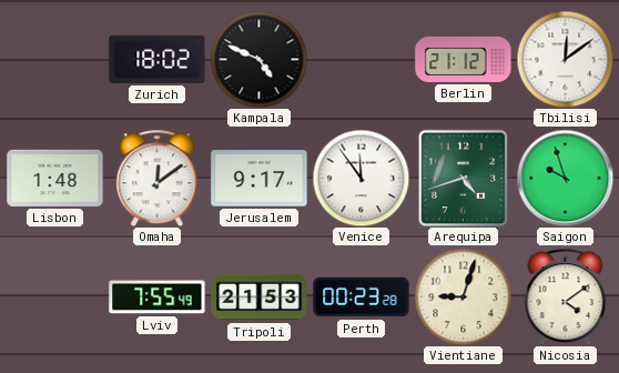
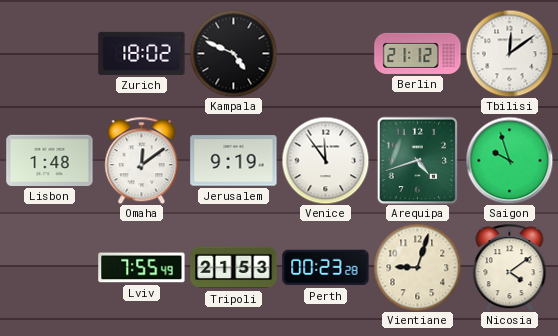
Jerusalem: 9:17 -> 9:19 (234, 161)
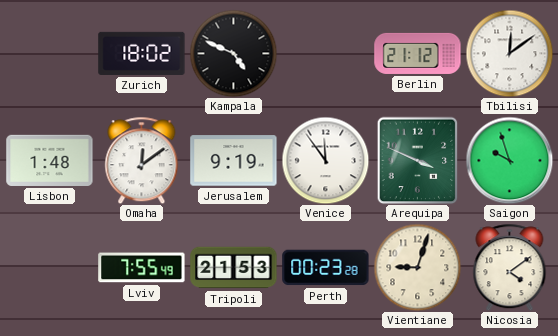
Arequipa: 4:42 -> 3:49 (418, 160)
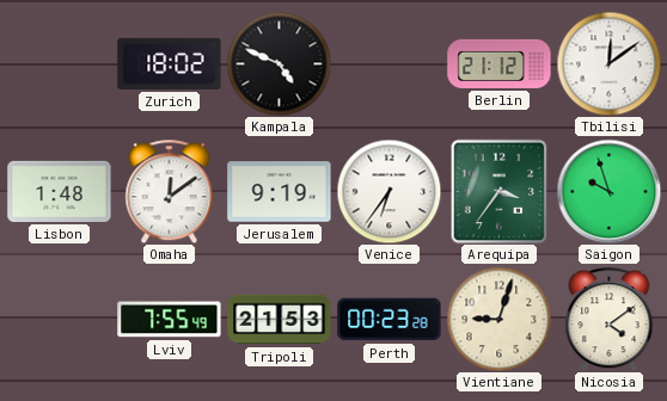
Venice: 11:54 -> 6:36 (388, 191)
Arequipa: 3:49 -> 3:36 (500, 191)
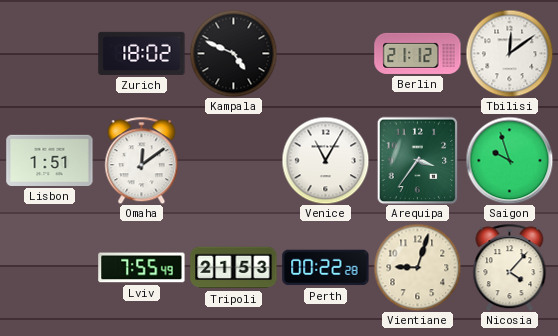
Lisbon: 1:48 -> 1:51 (50, 160)
Jerusalem: 9:19 -> none (280, 192)
Venice: 6:36 -> 11:05 (325, 160)
Perth: 00:23 -> 00:22 (326, 268)
Nicosia: 4:09 -> 4:07 (510, 267)
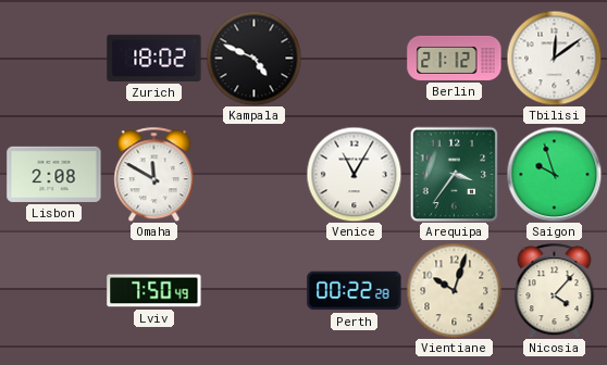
Lisbon: 1:51 -> 2:08 (54, 174)
Omaha: 12:09 -> 11:50 (154, 174)
Lviv: 7:55 -> 7:50 (154, 291)
Tripoli: 21:53 -> none (234, 268)
Vientiane: 9:03 -> 10:03 (454, 290)
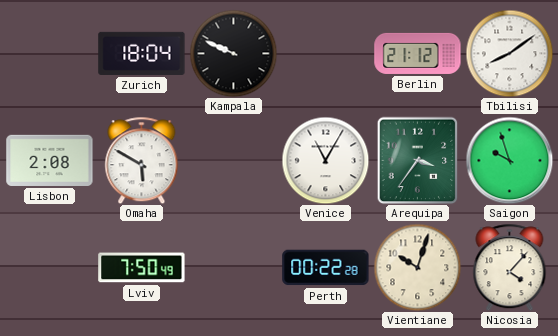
Zurich: 18:02 -> 18:04 (142, 53)
Kampala: 4:49 -> 9:49 (233, 53)
Tbilisi: 12:09 -> 8:09 (509, 53)
Omaha: 11:50 -> 5:50 (142, 160)
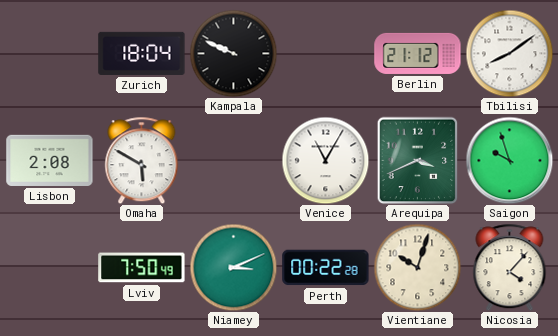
Arequipa: 3:36 -> 3:41 (418, 160)
Niamey: none -> 3:11 (233, 267)
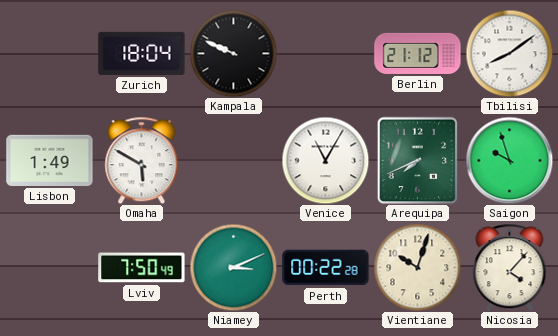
Lisbon: 2:08 -> 1:49 (50, 160)
Arequipa: 3:41 -> 7:41 (418, 160)
